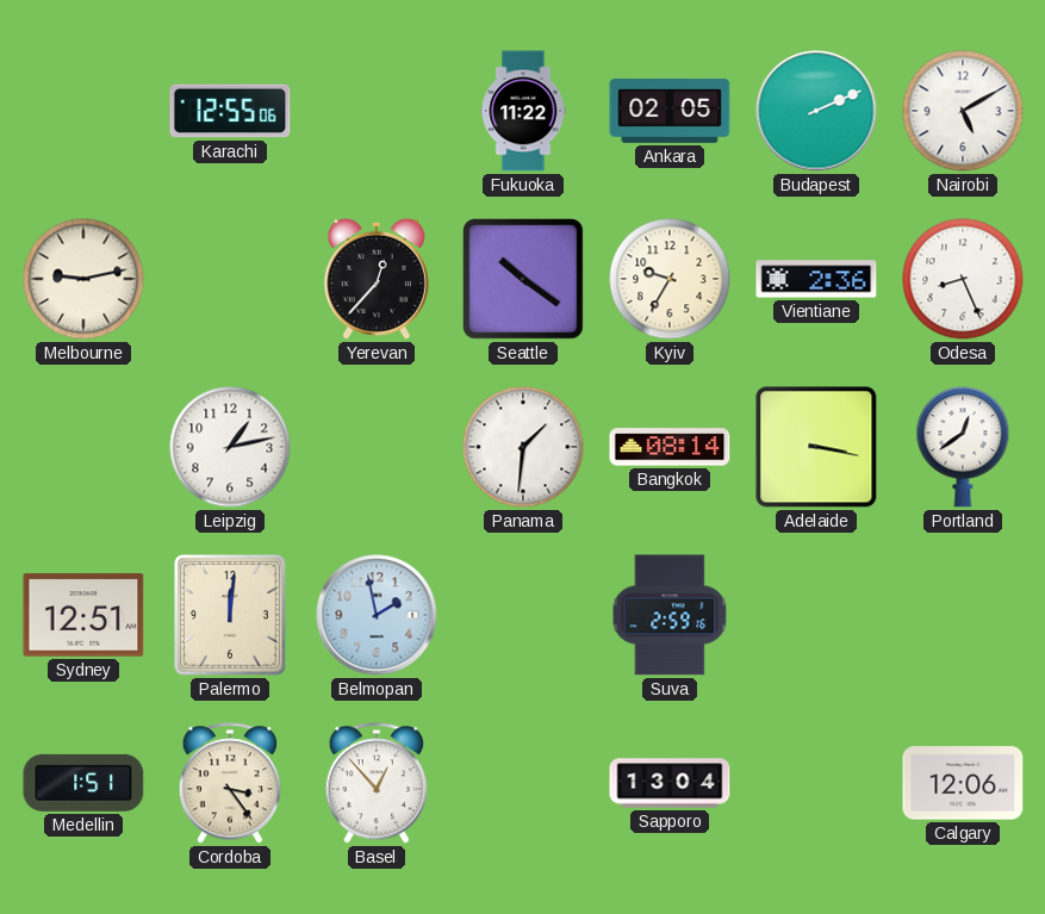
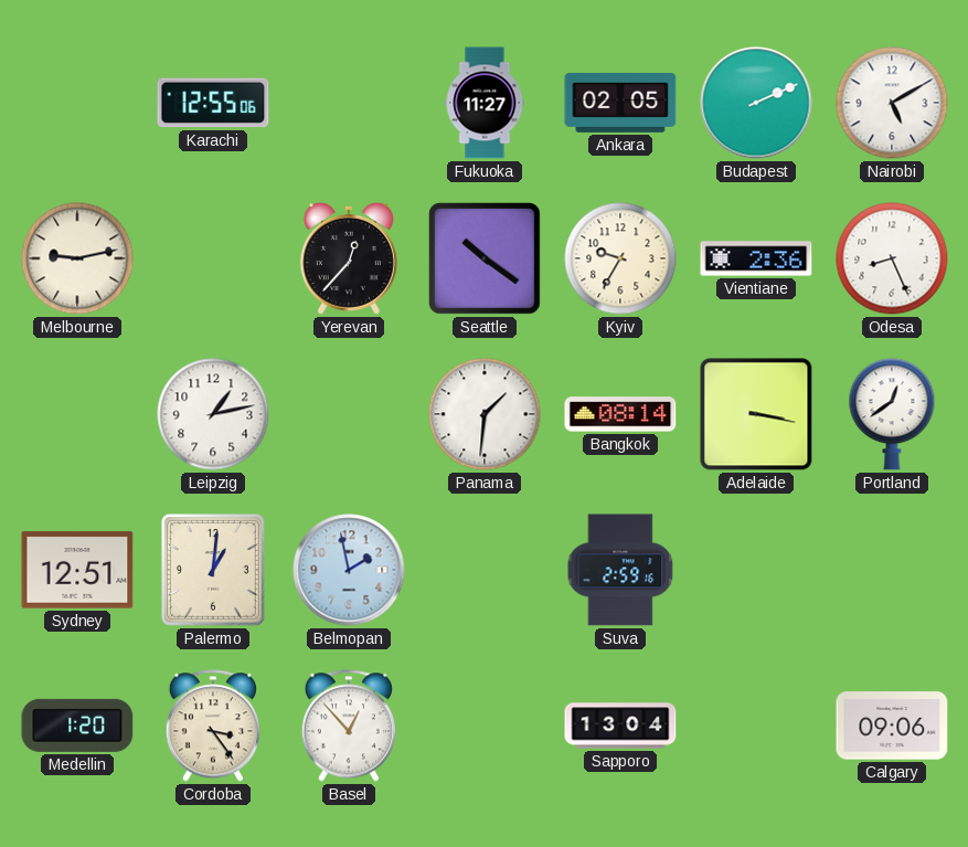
Fukuoka: 11:22 -> 11:27 (485, 103)
Palermo: 12:01 -> 1:01 (214, 571)
Medellin: 1:51 -> 1:20 (77, 726)
Calgary: 12:06 -> 09:06 (892, 726)
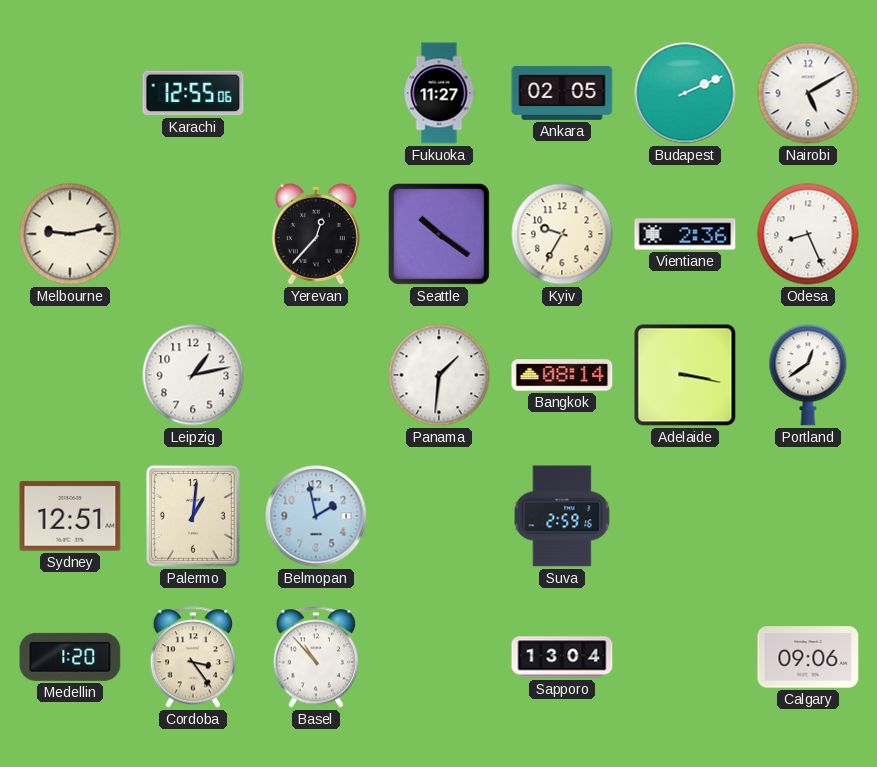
Basel: 12:53 -> 10:53 (316, 657)
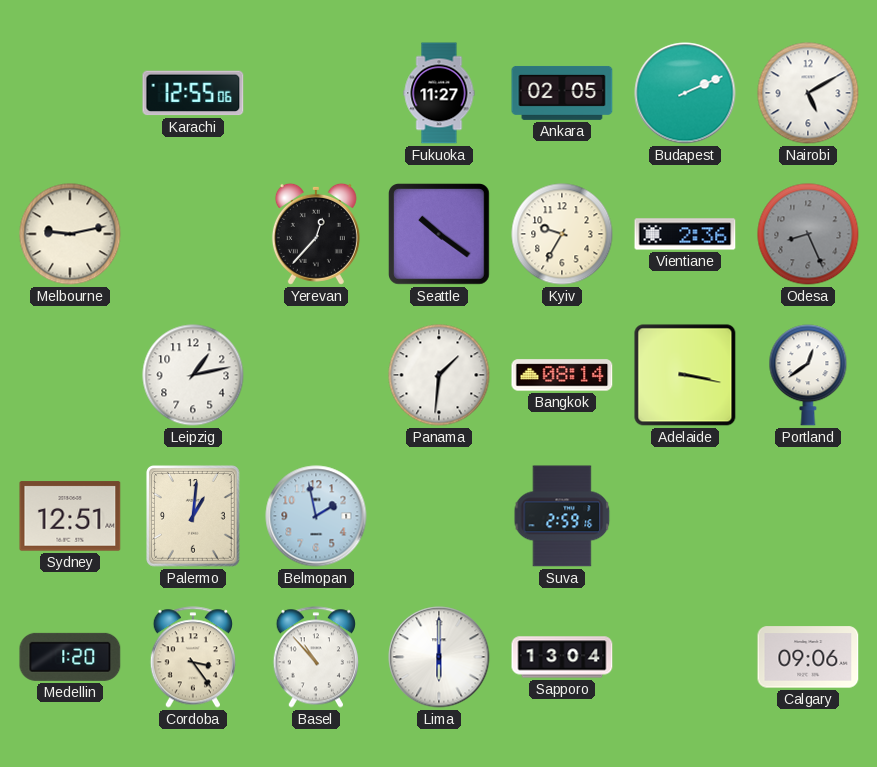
Odesa dial: white -> grey (808, 234)
Lima: none -> 6:00 (439, 657)
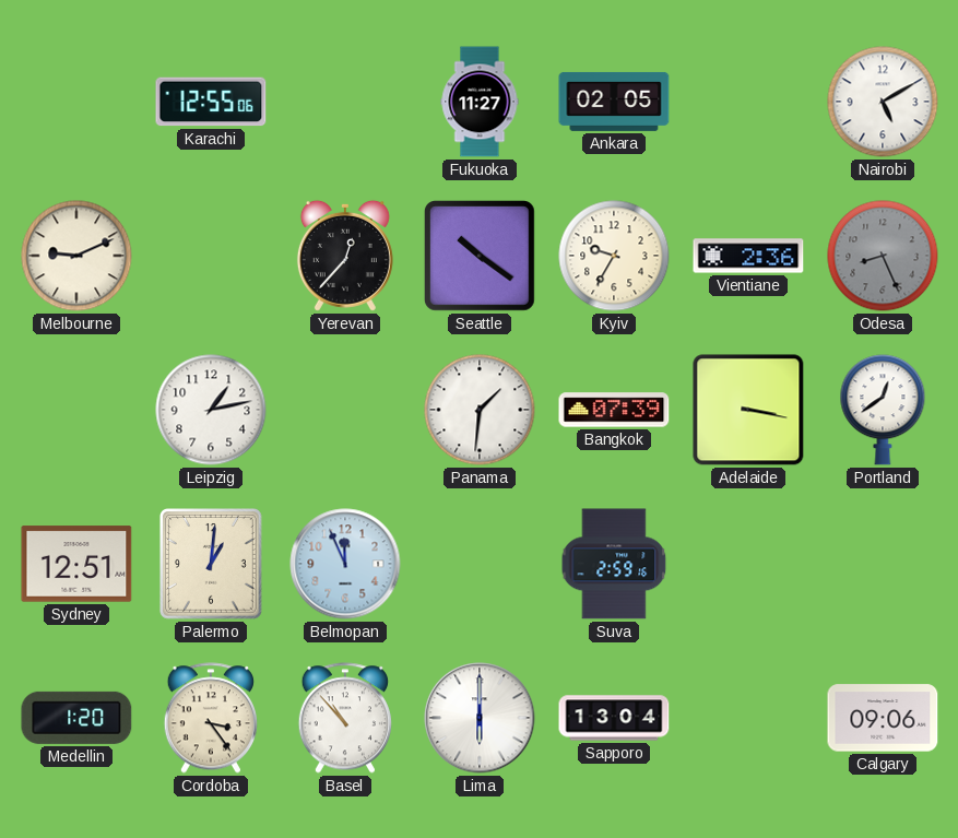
Budapest: 2:11 -> none (685, 93)
Melbourne: 9:13 -> 9:11 (76, 256)
Bangkok: 08:14 -> 07:39 (614, 410)
Belmopan: 1:58 -> 11:56 (345, 564)
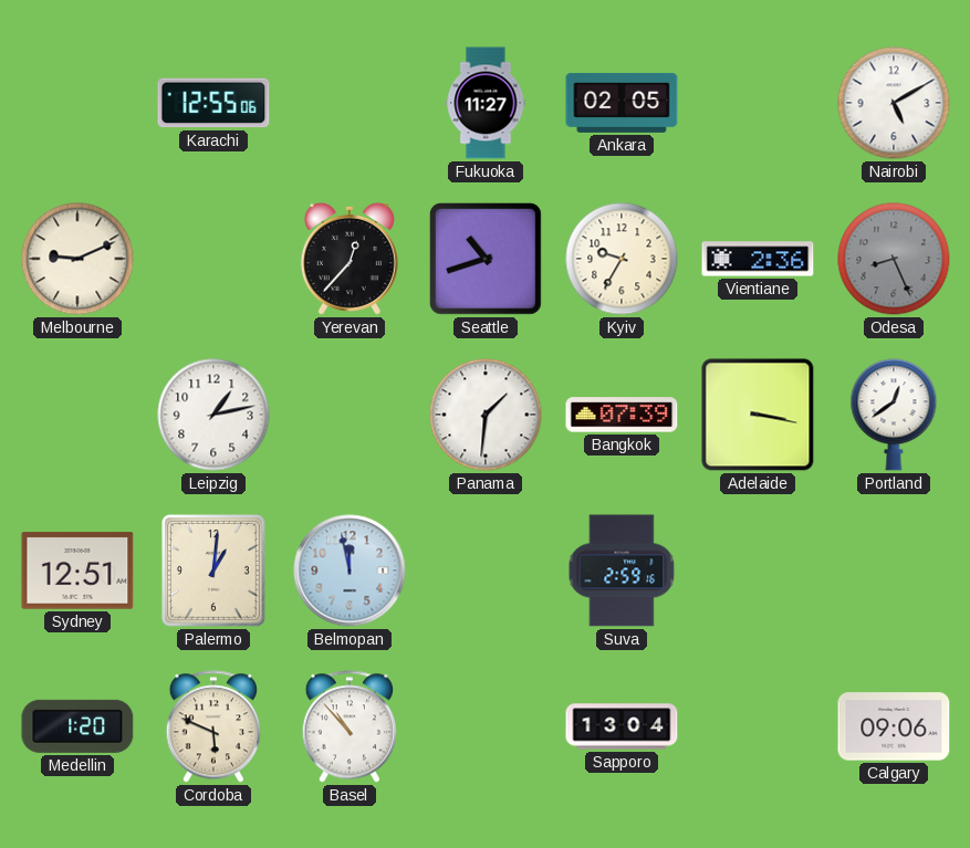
Seattle: 10:21 -> 10:42 (487, 260)
Belmopan: 11:56 -> 11:58 (350, 570)
Cordoba: 3:24 -> 5:49 (213, 726)
Lima: 6:00 -> none (480, 718)
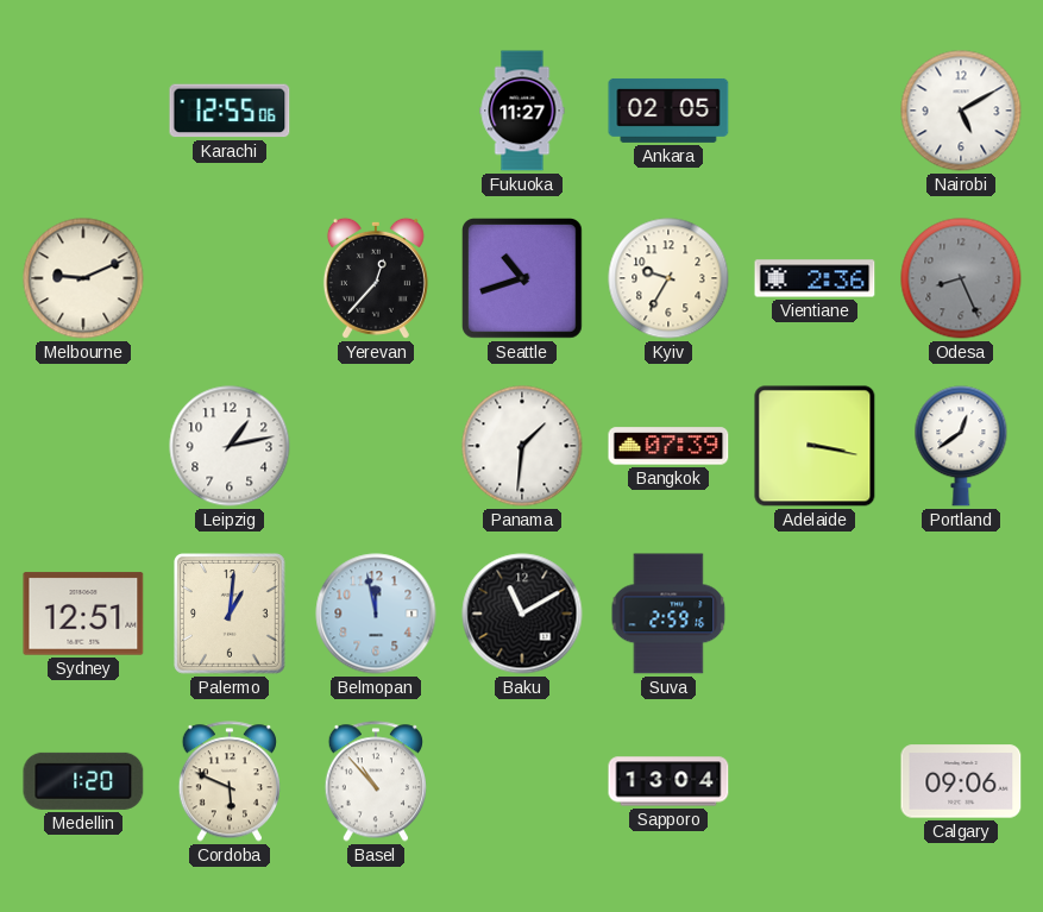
Baku: none -> 11:10 (522, 614)
